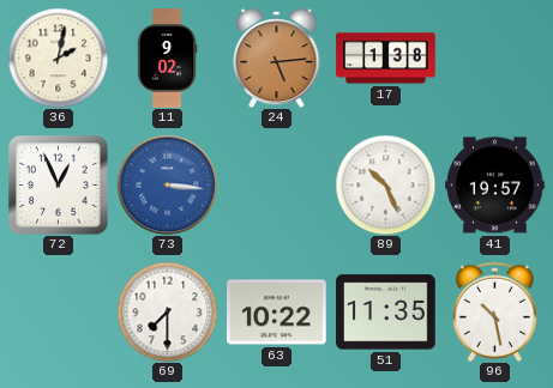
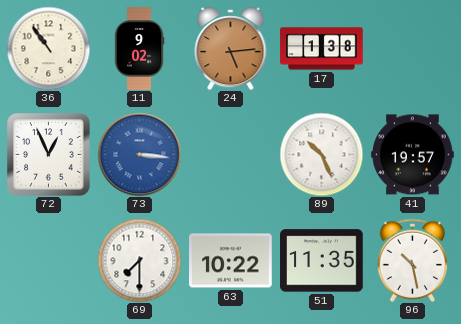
36: 2:02 -> 10:54 (48, 48)
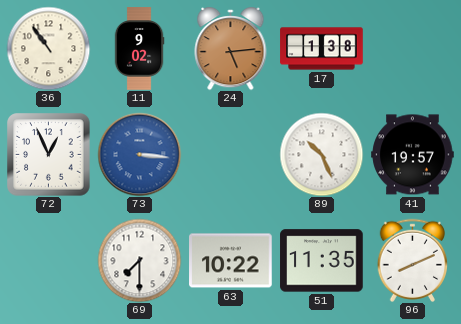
96: 10:28 -> 8:11 (413, 260)
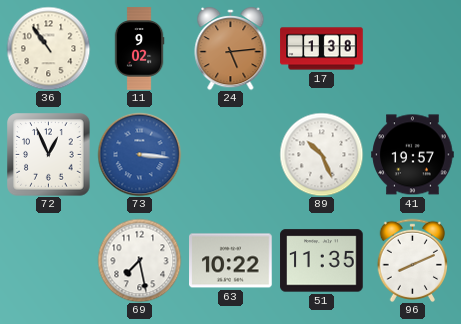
69: 7:30 -> 7:28 (139, 260)
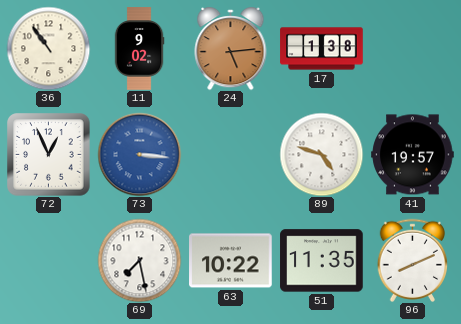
89: 10:26 -> 4:48 (321, 154)
